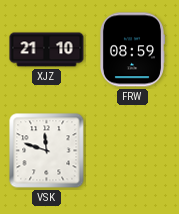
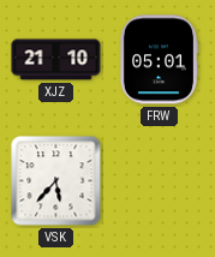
FRW: 08:59 -> 05:01 (159, 60)
VSK: 11:48 -> 5:37 (56, 181)
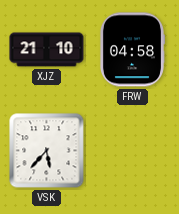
FRW: 05:01 -> 04:58 (132, 50)
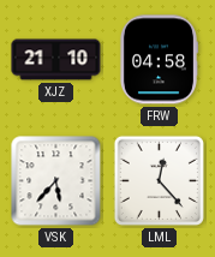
LML: none -> 12:23 (159, 180)
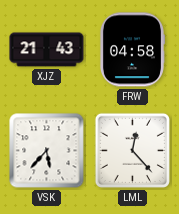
XJZ: 21:10 -> 21:43 (47, 50)
